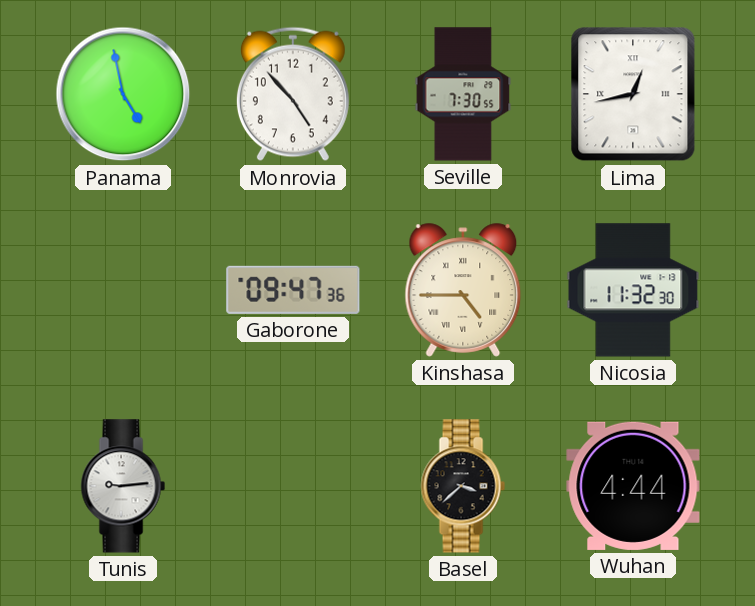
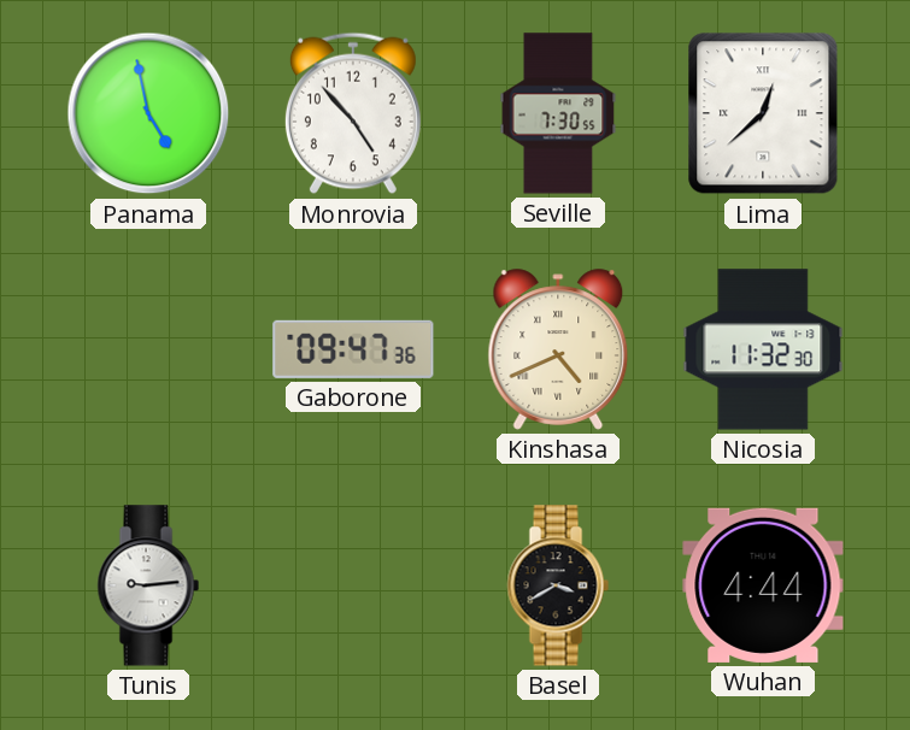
Lima: 12:43 -> 12:38 (763, 113)
Kinshasa: 4:45 -> 4:41 (558, 349)
Basel: 3:38 -> 3:40 (558, 585)
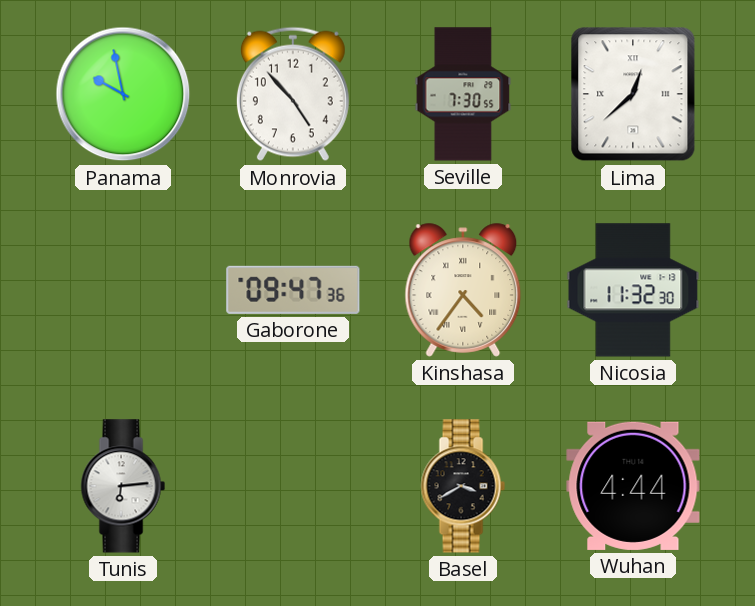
Panama: 4:58 -> 9:58 (123, 94)
Kinshasa: 4:41 -> 4:36 (463, 290)
Tunis: 9:14 -> 6:14 (123, 486)
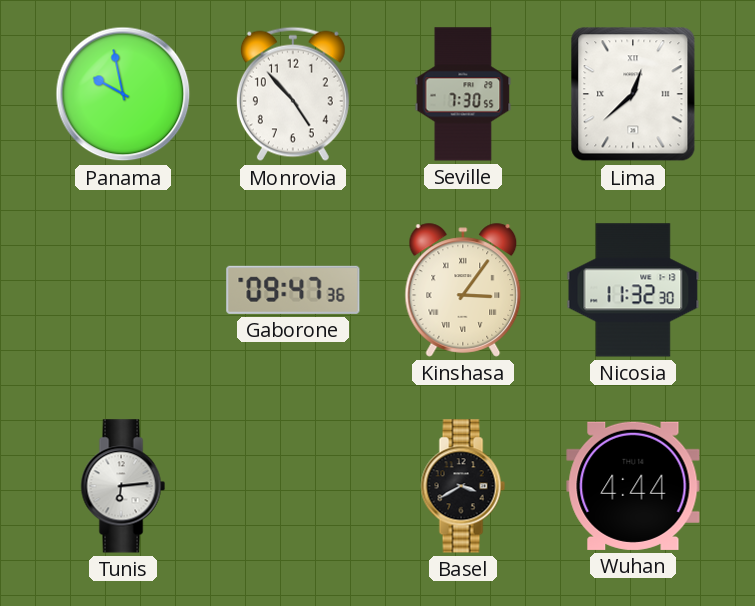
Kinshasa: 4:36 -> 3:06 (463, 290)
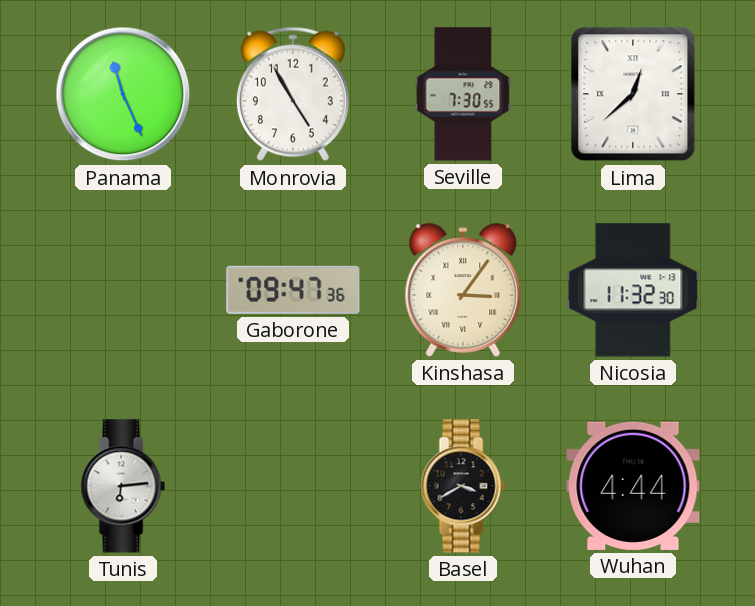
Panama: 9:58 -> 11:26 (123, 94)
Monrovia: 4:53 -> 4:55 (293, 94)
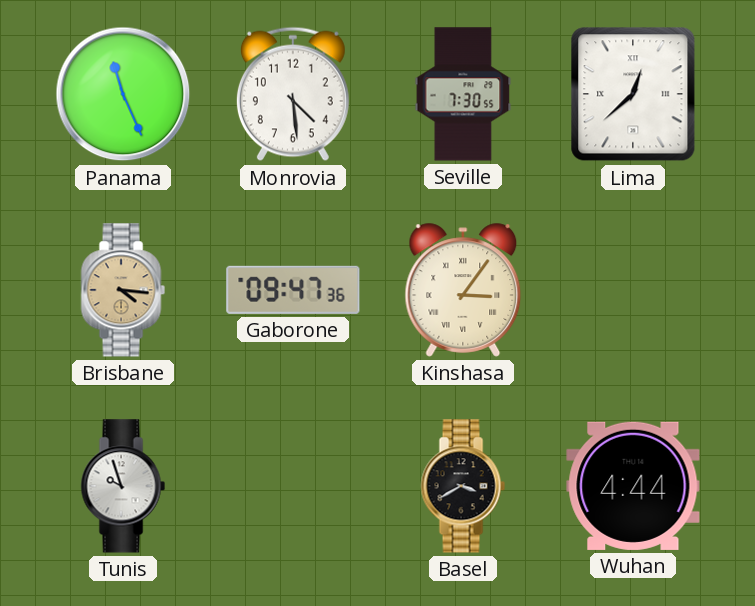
Monrovia: 4:55 -> 4:29 (293, 94)
Brisbane: none -> 4:16 (123, 290)
Nicosia: 11:32 -> none (633, 290)
Tunis: 6:14 -> 9:57 (123, 486)
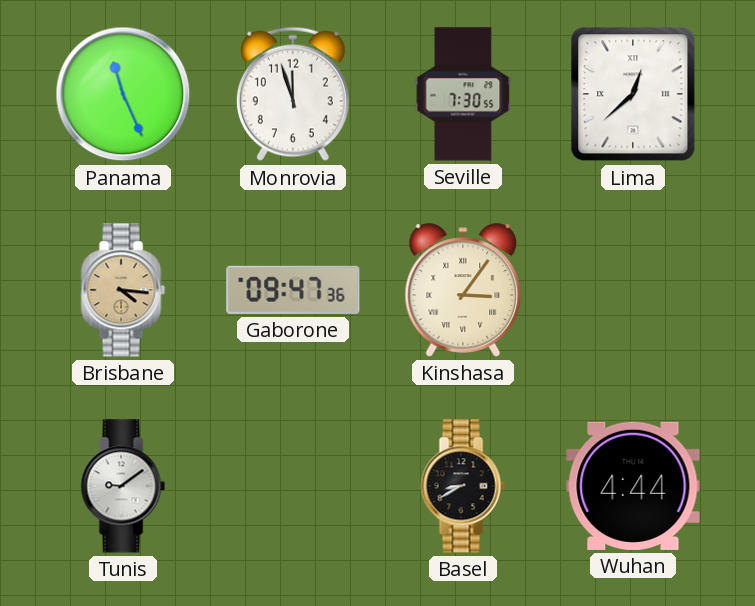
Monrovia: 4:29 -> 11:57 (293, 94)
Tunis: 9:57 -> 9:09 (123, 486)
Basel: 3:40 -> 8:40 (463, 486)
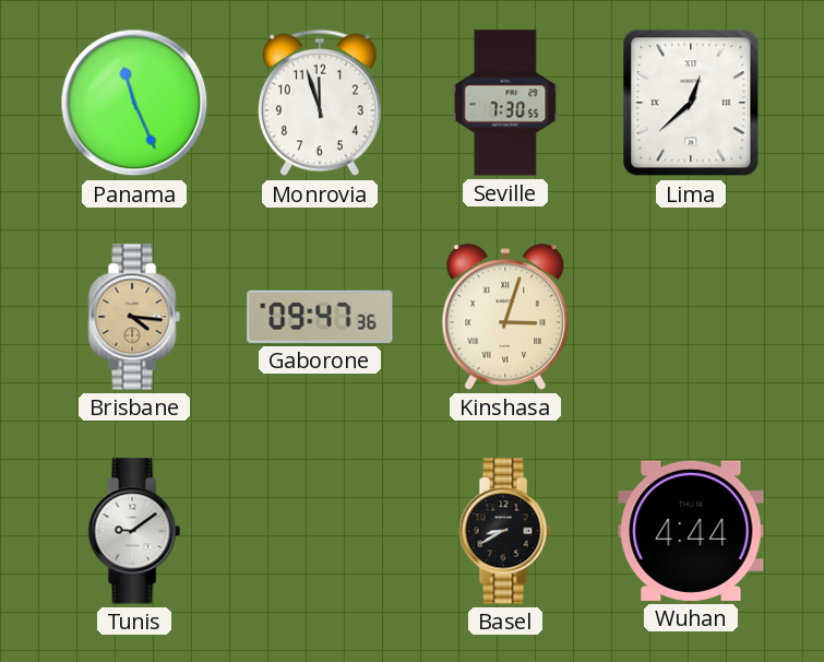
Kinshasa: 3:06 -> 3:03 (505, 317)
